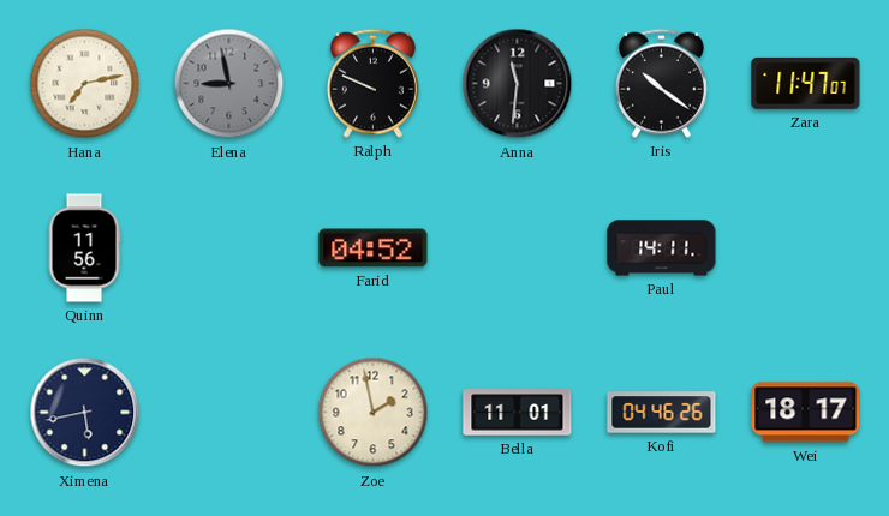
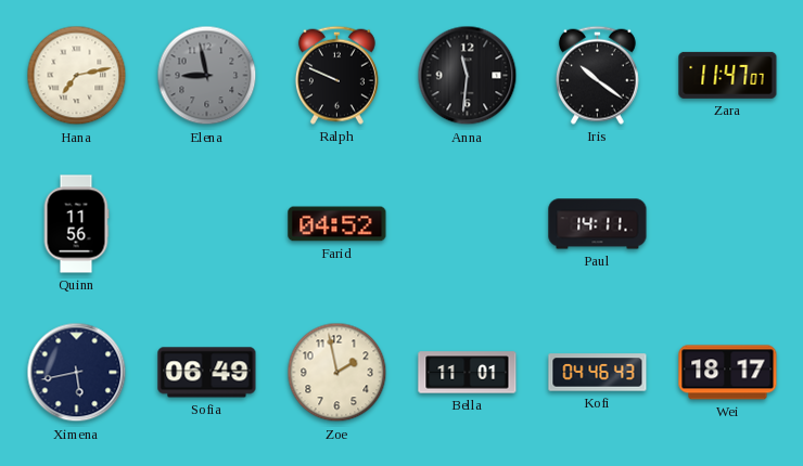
Sofia: none -> 06:49 (207, 373)
Kofi: 04:46:26 -> 04:46:43 (598, 373)
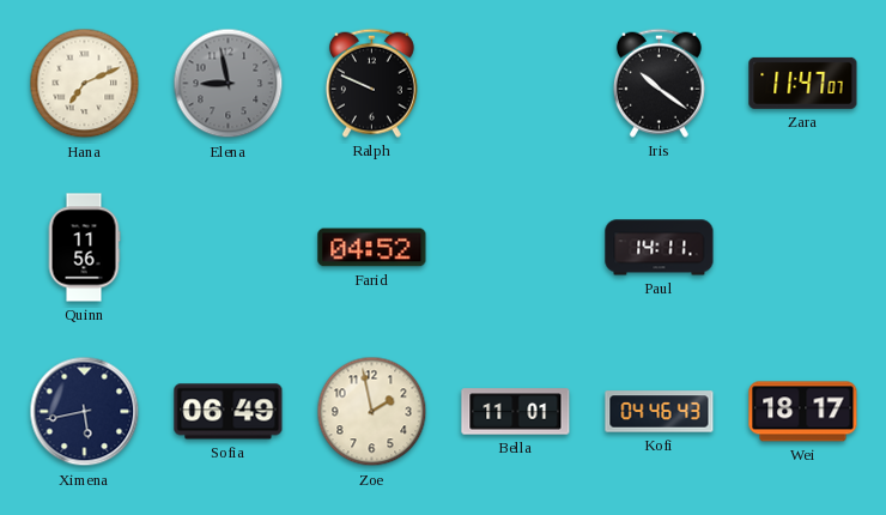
Hana: 7:13 -> 7:11 (85, 84)
Anna: 11:31 -> none (468, 76)
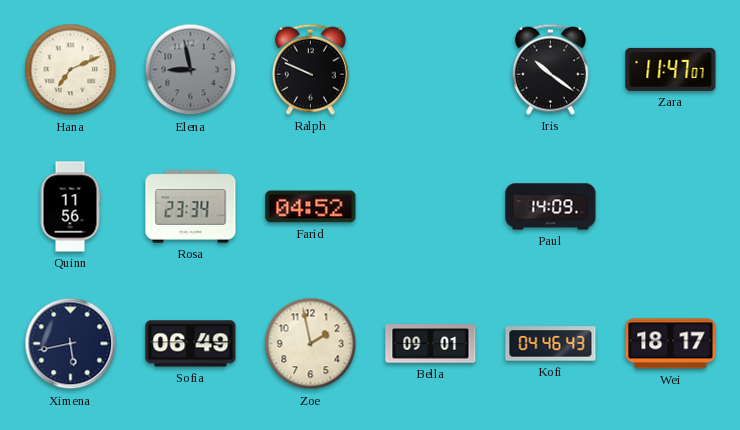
Rosa: none -> 23:34 (191, 207)
Paul: 14:11 -> 14:09 (551, 207)
Bella: 11:01 -> 09:01 (431, 344)
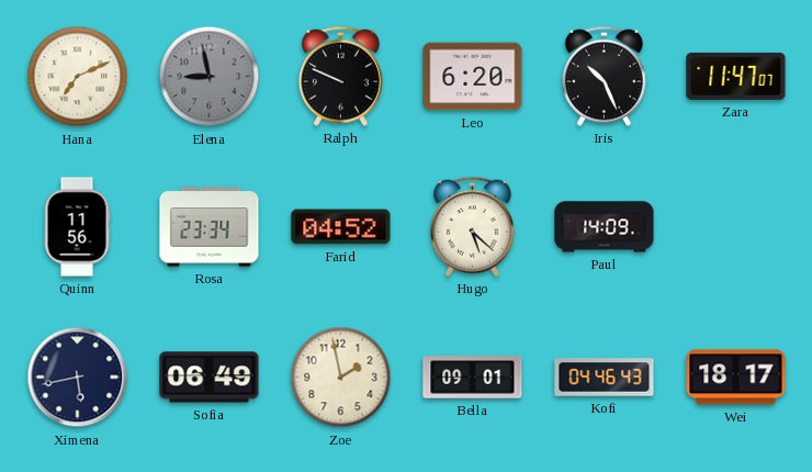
Leo: none -> 6:20 (473, 77)
Iris: 10:21 -> 10:26 (604, 76)
Hugo: none -> 5:22 (472, 226)
